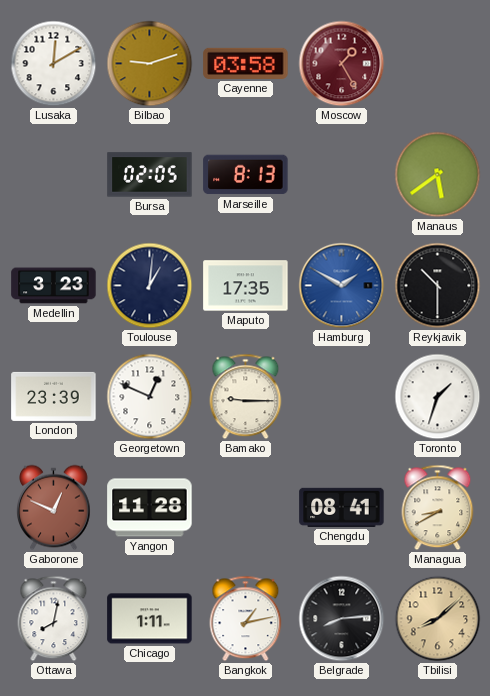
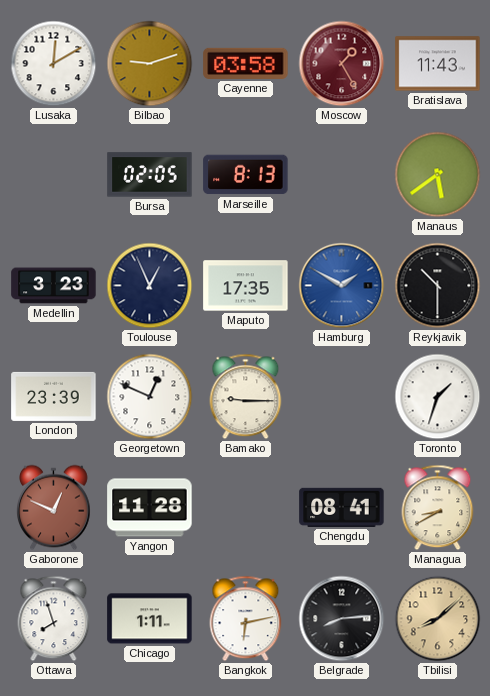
Bratislava: none -> 11:43 (438, 64)
Toulouse: 1:01 -> 12:56 (150, 286)
Ottawa: 8:02 -> 7:57 (54, 619)
Bangkok: 1:13 -> 6:13 (246, 619)
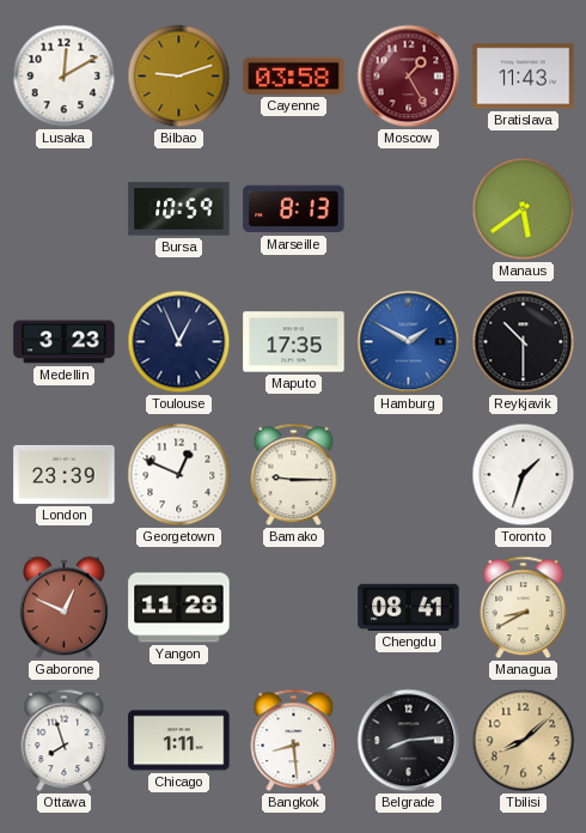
Bursa: 02:05 -> 10:59 (179, 209)
Bangkok: 6:13 -> 8:29 (294, 741)
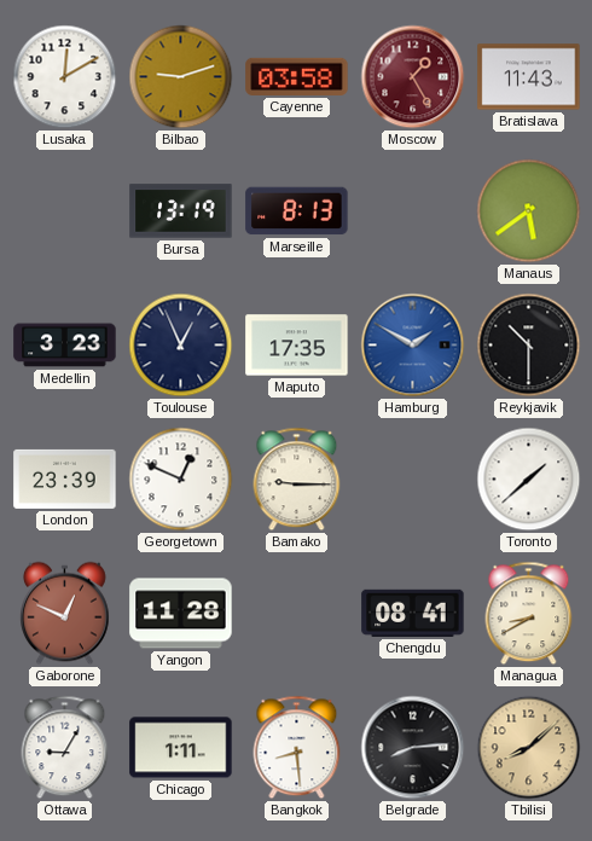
Bursa: 10:59 -> 13:19 (181, 211)
Toronto: 1:33 -> 1:38 (529, 480)
Ottawa: 7:57 -> 9:05 (65, 748)
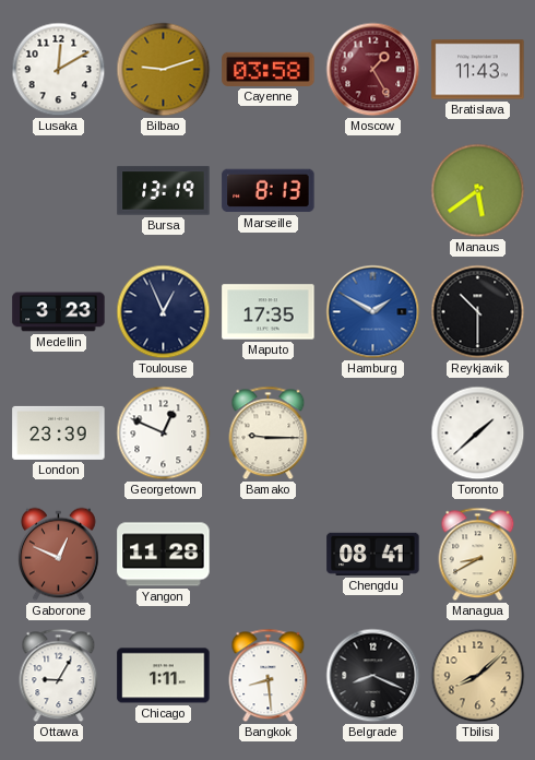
Belgrade: 8:14 -> 8:19 (373, 676)
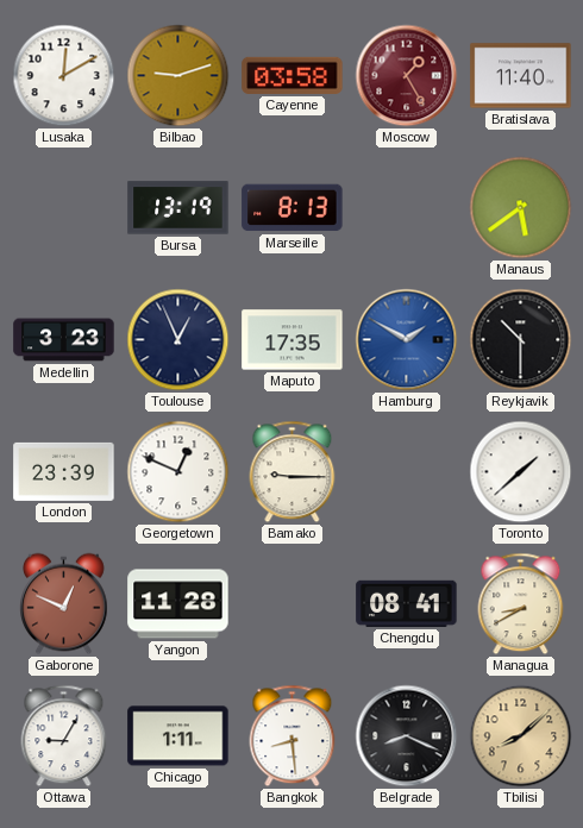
Bratislava: 11:43 -> 11:40 (521, 76)
